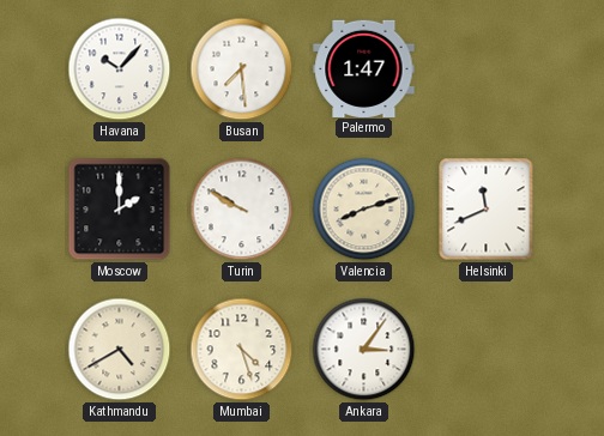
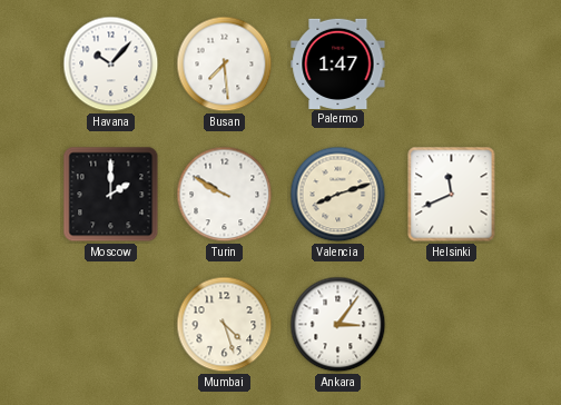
Kathmandu: 4:40 -> none (120, 350)
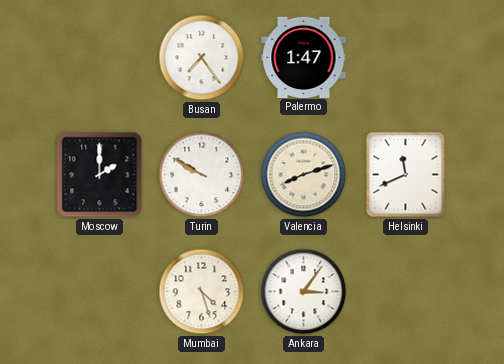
Havana: 10:07 -> none (111, 65)
Busan: 7:29 -> 7:24 (202, 58)
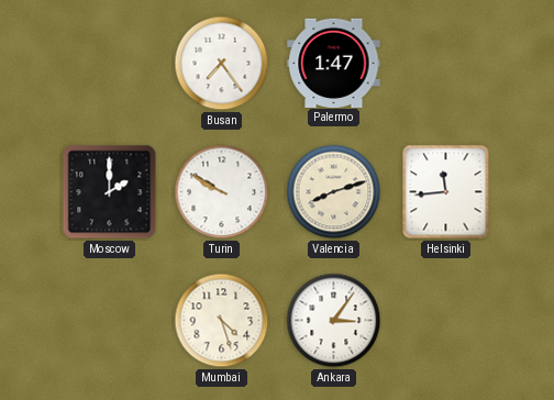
Helsinki: 11:41 -> 11:44 (446, 192)
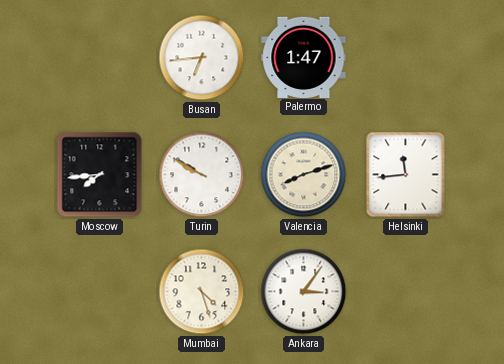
Busan: 7:24 -> 6:44 (202, 58)
Moscow: 2:00 -> 7:44 (100, 175)
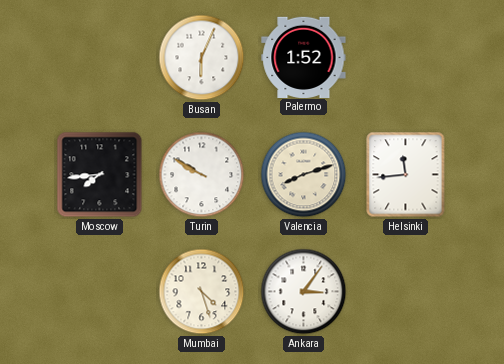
Busan: 6:44 -> 6:04 (202, 58)
Palermo: 1:47 -> 1:52 (304, 57)
